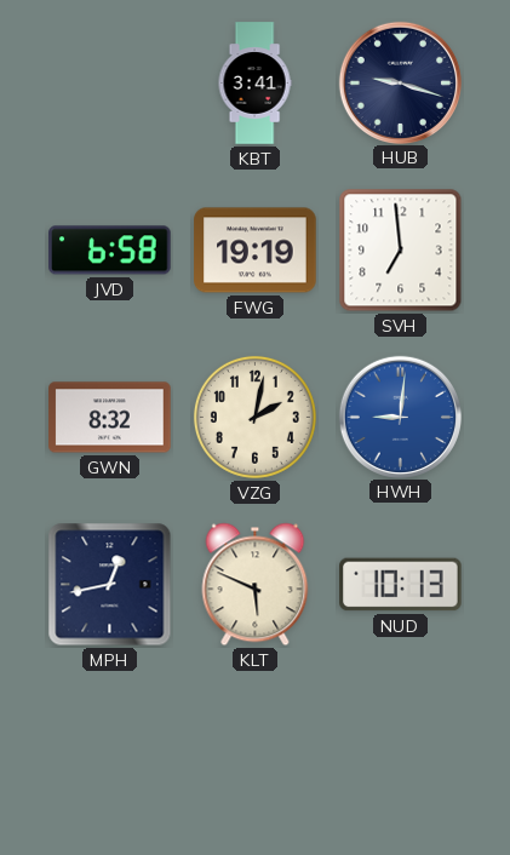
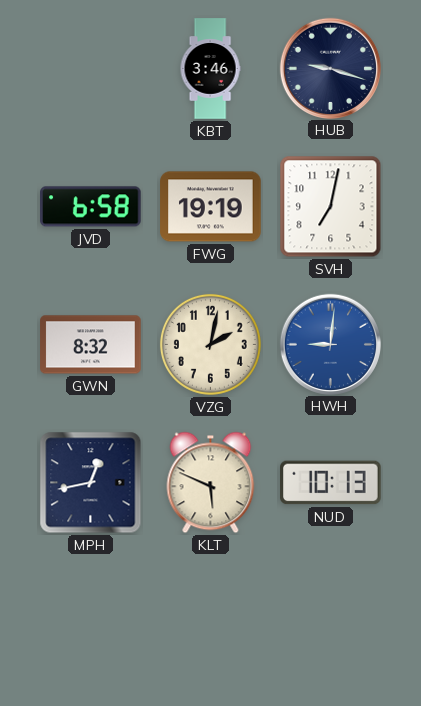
KBT: 3:41 -> 3:46 (210, 69)
SVH: 6:59 -> 7:02 (331, 207)
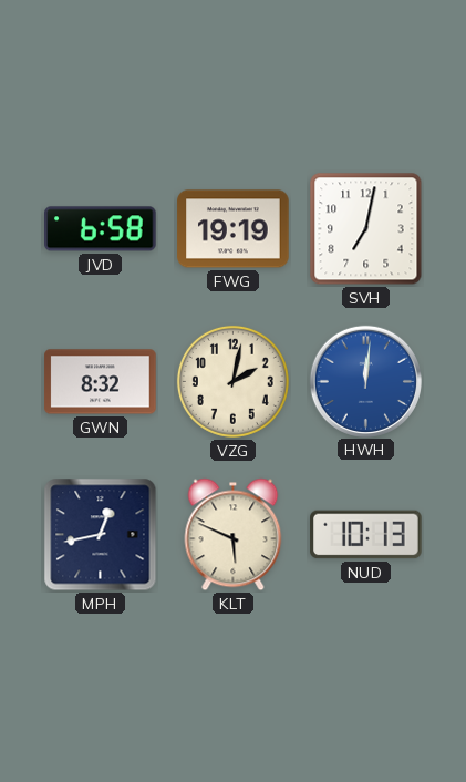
KBT: 3:46 -> none (210, 69)
HUB: 9:18 -> none (330, 68)
HWH: 9:01 -> 12:01 (365, 381)
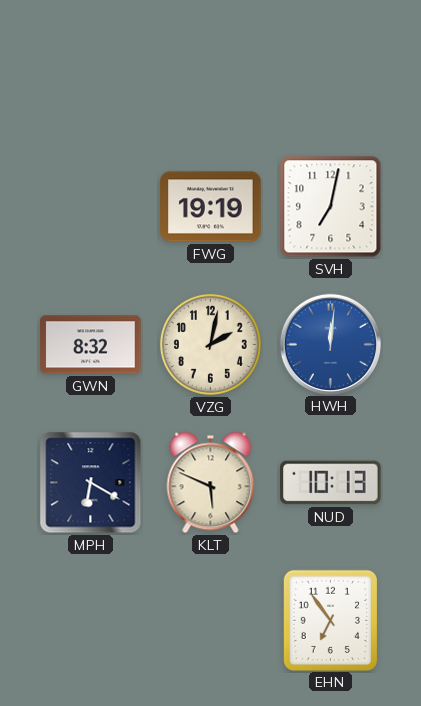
JVD: 6:58 -> none (101, 229)
MPH: 12:43 -> 6:20 (91, 483)
EHN: none -> 6:54 (330, 620)
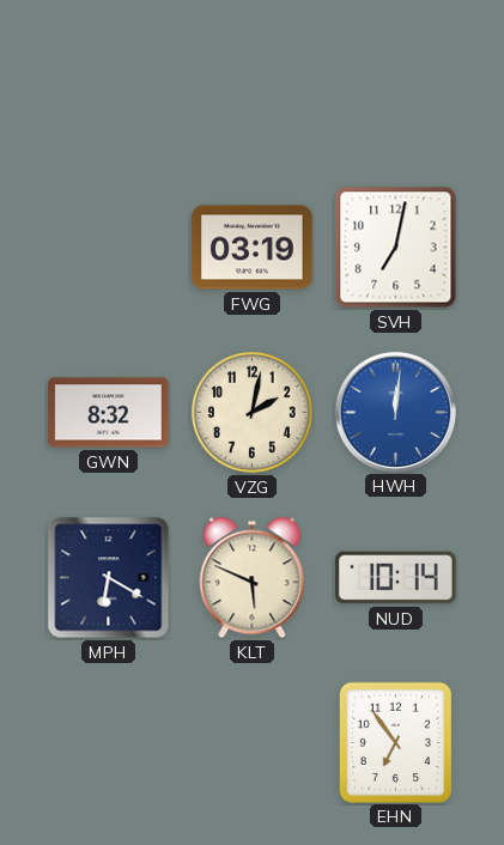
FWG: 19:19 -> 03:19 (253, 248)
NUD: 10:13 -> 10:14 (396, 578)
